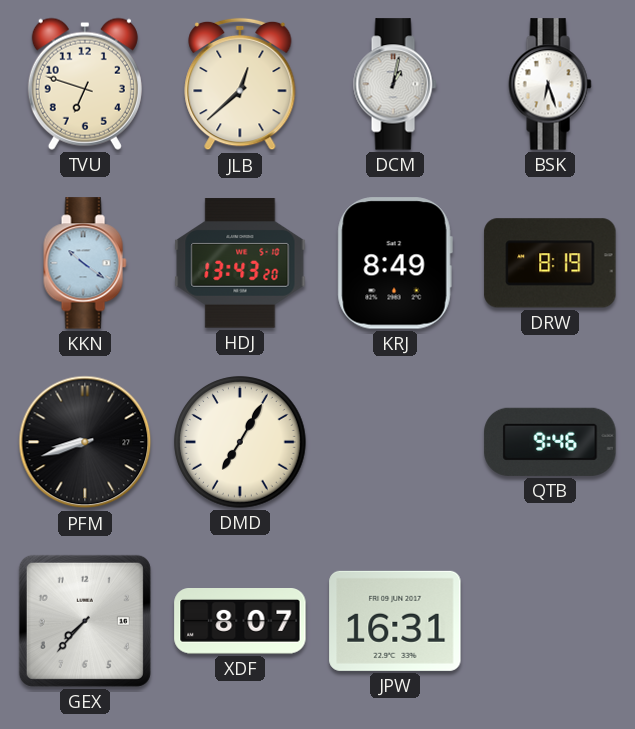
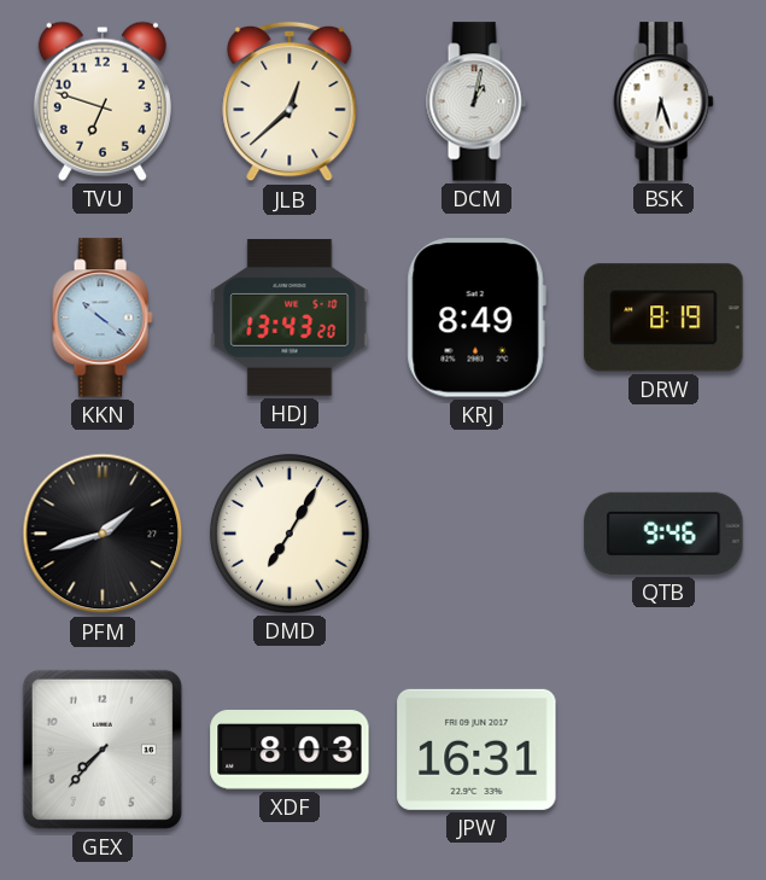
PFM: 8:42 -> 1:42 (103, 534)
XDF: 8:07 -> 8:03 (290, 751)
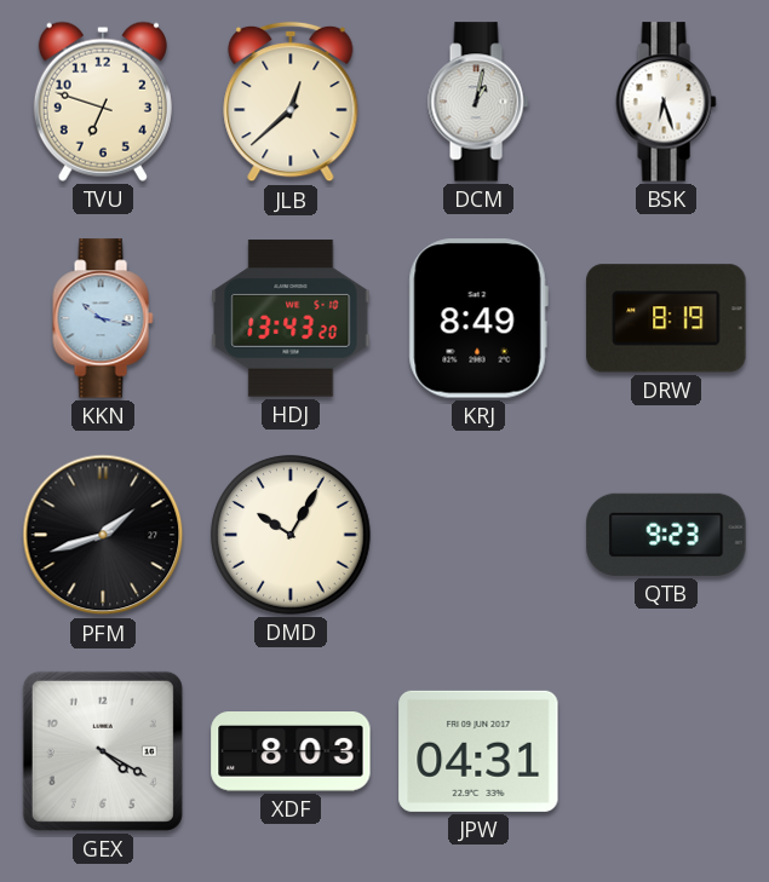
KKN: 10:21 -> 10:17 (103, 318)
DMD: 7:05 -> 10:05 (291, 535)
QTB: 9:46 -> 9:23 (666, 535)
GEX: 7:37 -> 4:20 (103, 751)
JPW: 16:31 -> 04:31 (478, 751)
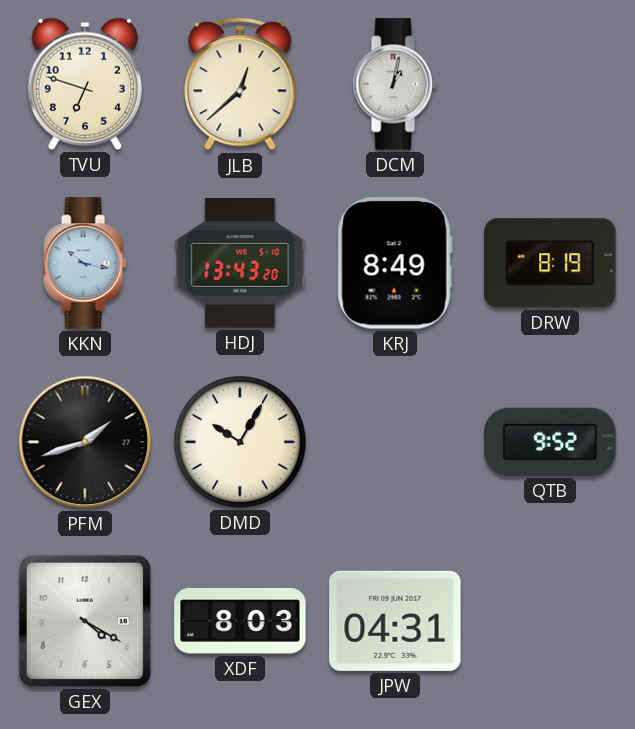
BSK: 6:27 -> none (666, 102)
QTB: 9:23 -> 9:52 (550, 442)
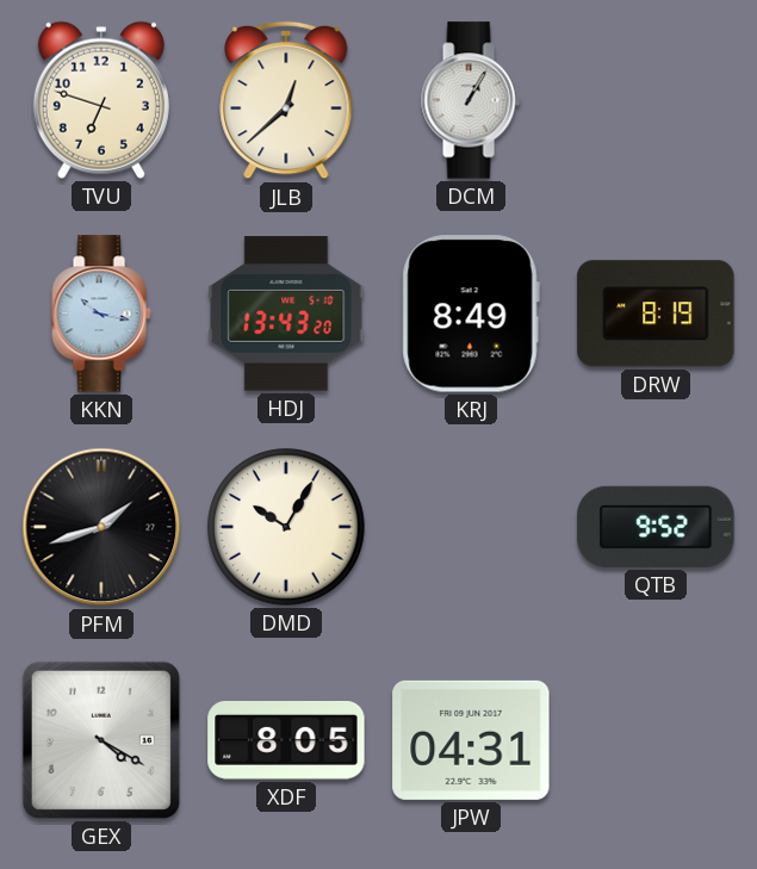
DCM: 1:02 -> 1:05 (471, 100)
XDF: 8:03 -> 8:05 (286, 741)
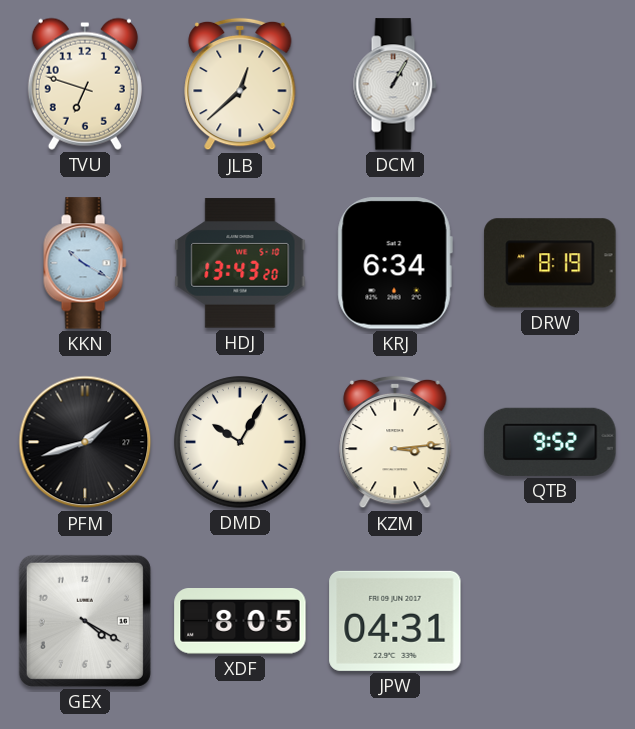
KKN: 10:17 -> 10:20 (85, 263)
KRJ: 8:49 -> 6:34 (395, 263)
KZM: none -> 3:14 (395, 442)
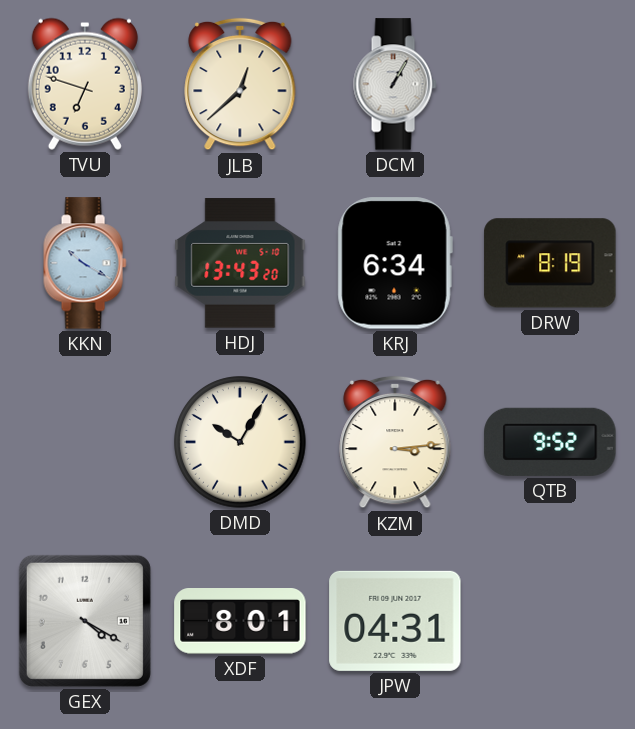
PFM: 1:42 -> none (85, 442)
XDF: 8:05 -> 8:01 (240, 622)
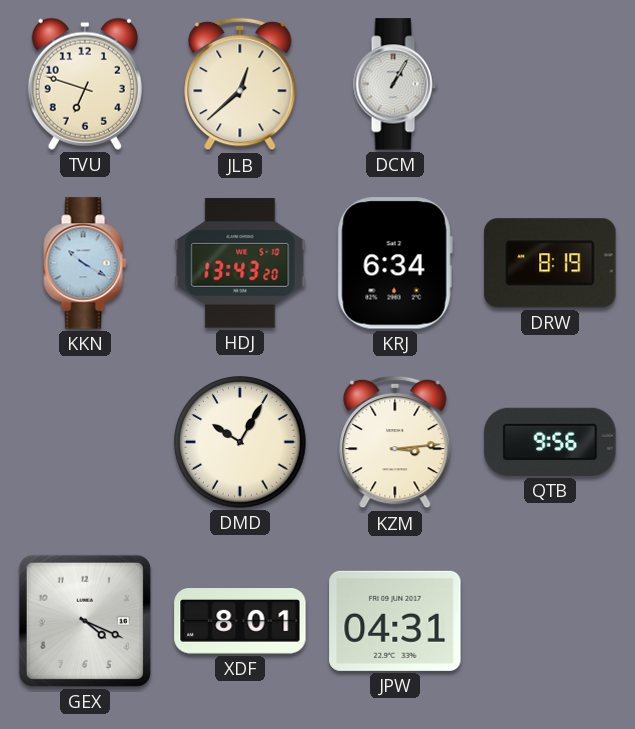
QTB: 9:52 -> 9:56 (550, 442)
GEX: 4:20 -> 4:19 (85, 621)
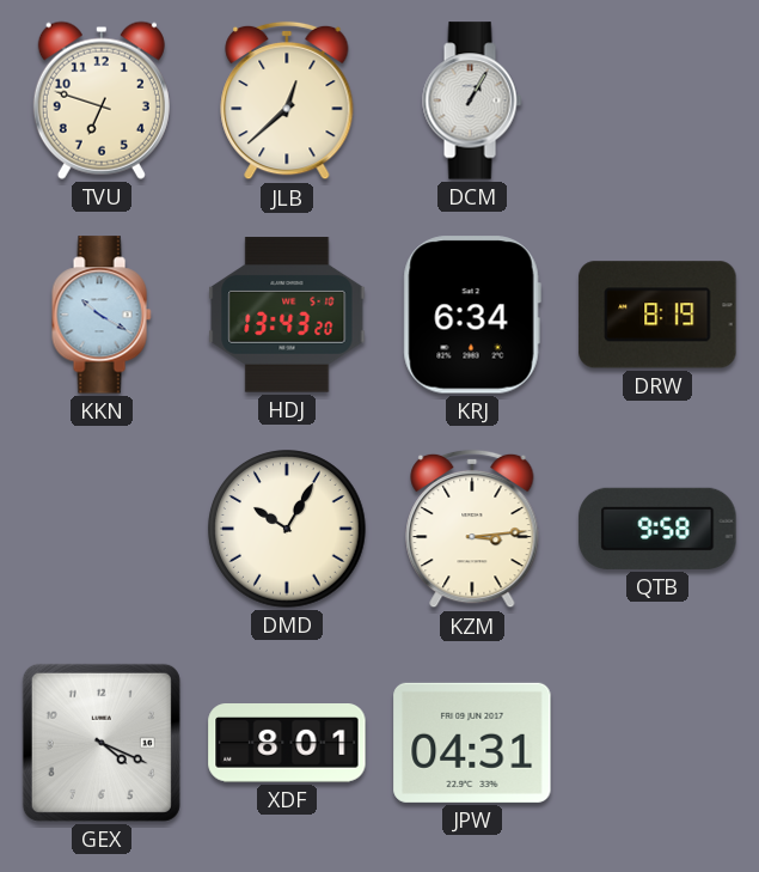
QTB: 9:56 -> 9:58 (657, 529)
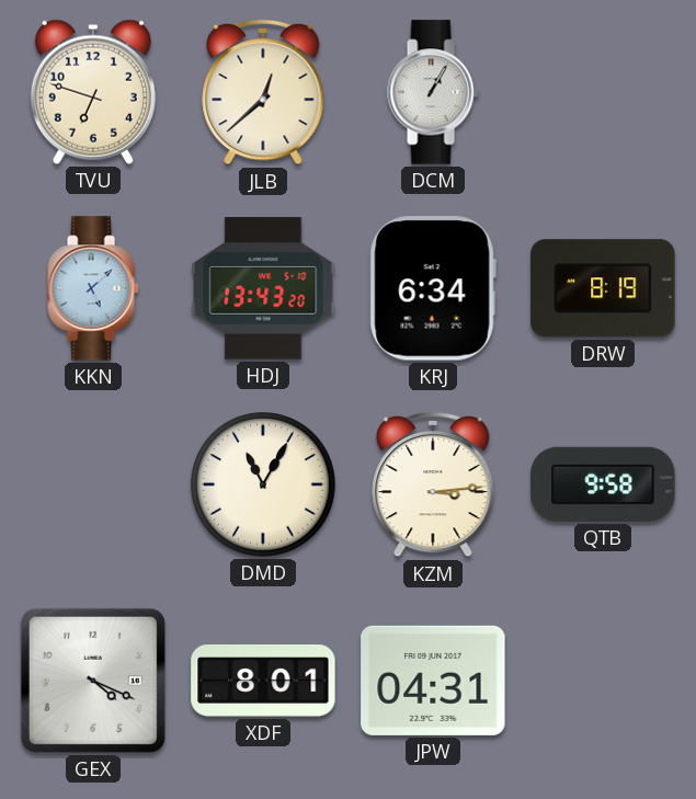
KKN: 10:20 -> 5:08 (93, 288)
DMD: 10:05 -> 11:05 (263, 484)
